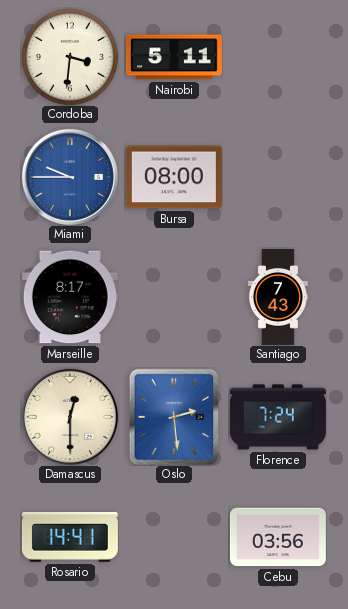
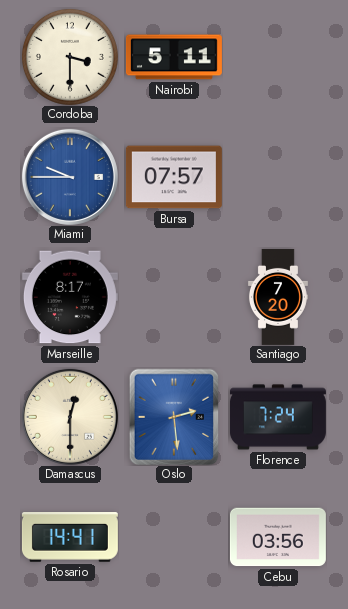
Cordoba: 3:31 -> 3:30 (70, 57)
Bursa: 08:00 -> 07:57 (174, 177)
Santiago: 7:43 -> 7:20 (278, 297)
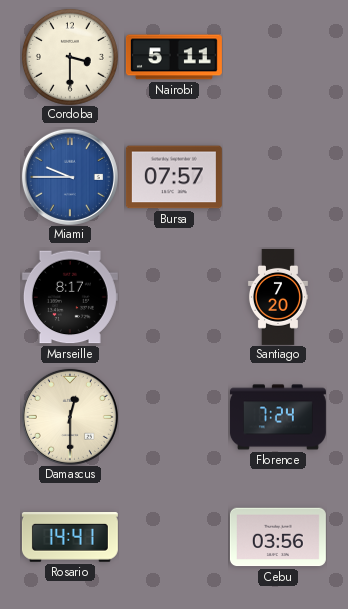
Oslo: 2:29 -> none (174, 417)
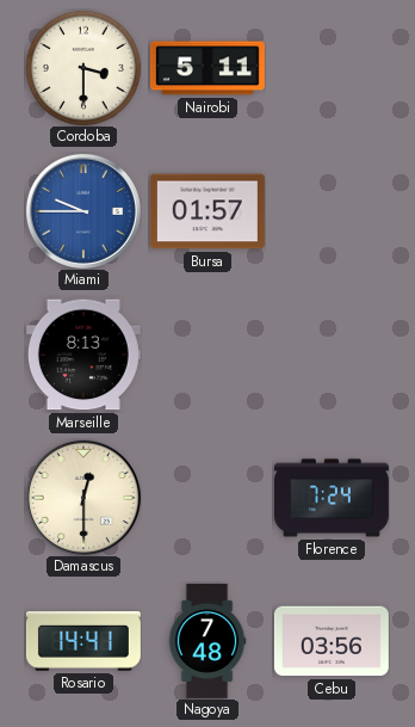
Bursa: 07:57 -> 01:57 (207, 211)
Marseille: 8:17 -> 8:13 (83, 355)
Santiago: 7:20 -> none (278, 297)
Nagoya: none -> 7:48 (207, 641)
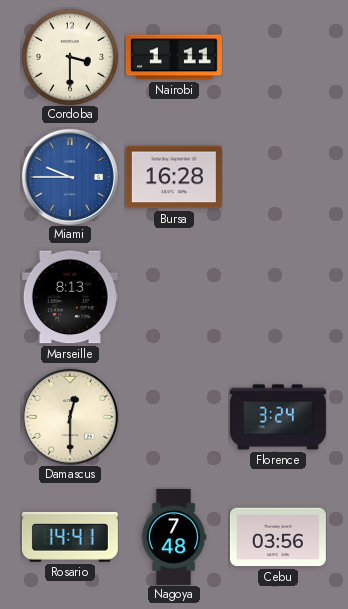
Nairobi: 5:11 -> 1:11 (174, 57)
Bursa: 01:57 -> 16:28 (174, 177)
Florence: 7:24 -> 3:24 (278, 417)
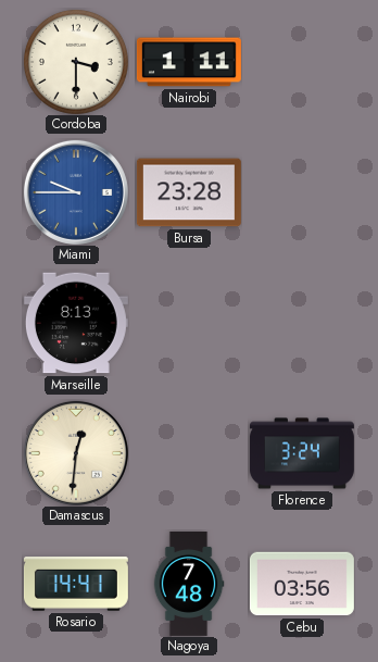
Bursa: 16:28 -> 23:28 (189, 192)
Damascus: 12:30 -> 12:31 (76, 453)
